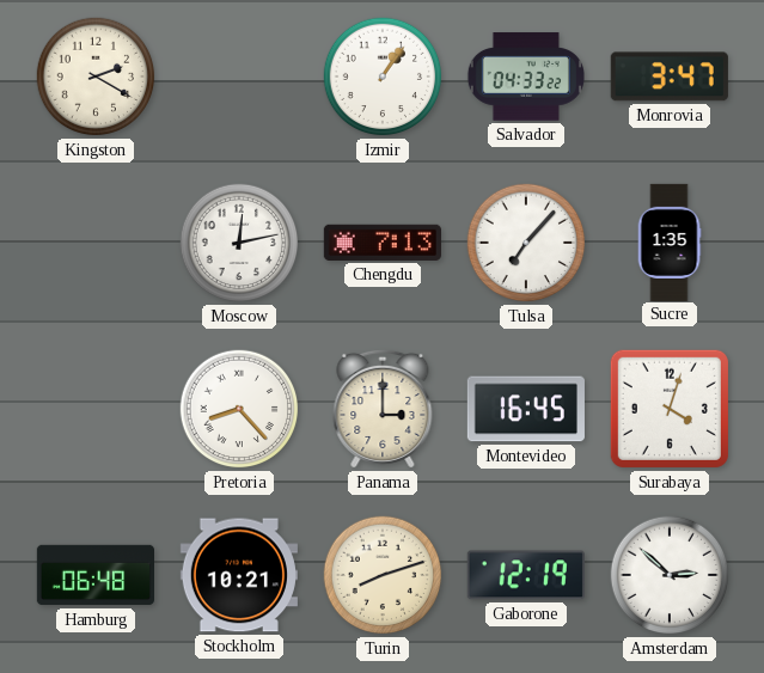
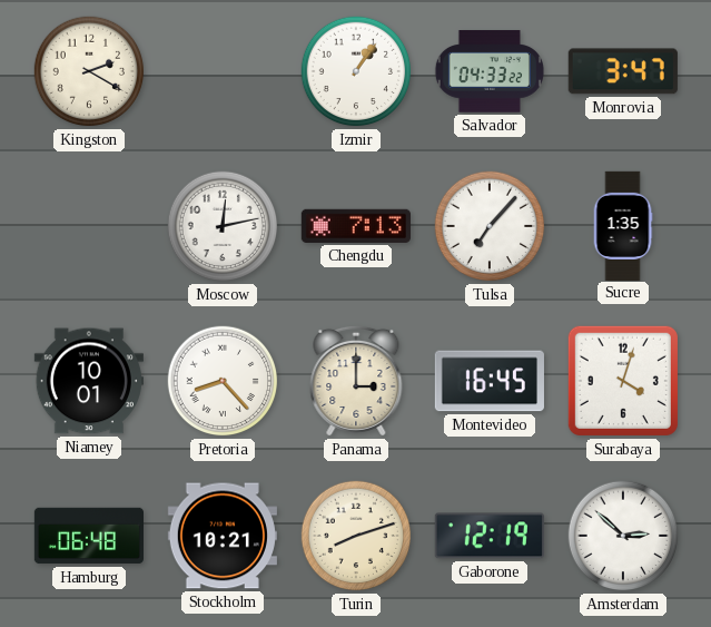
Niamey: none -> 10:01 (89, 381)
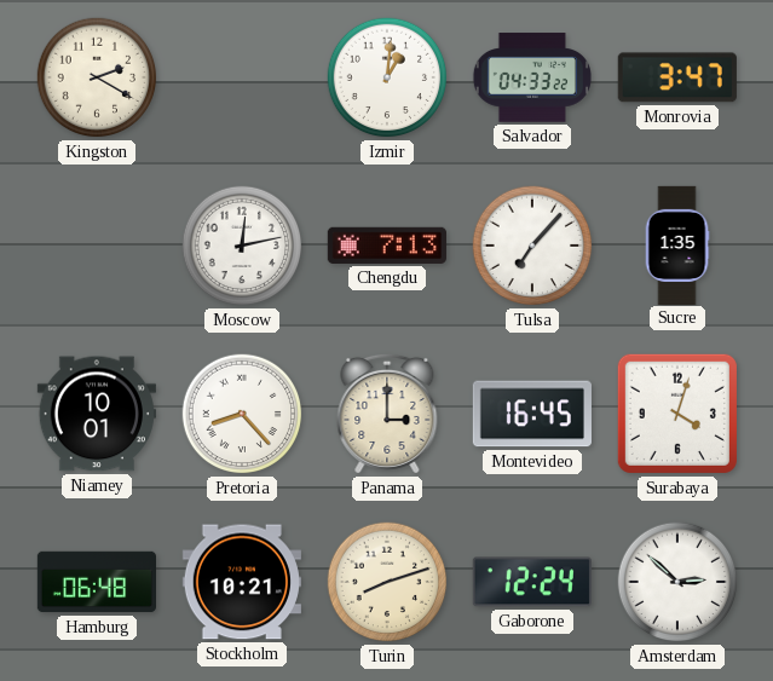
Izmir: 1:06 -> 1:01 (387, 77)
Gaborone: 12:19 -> 12:24 (532, 582)
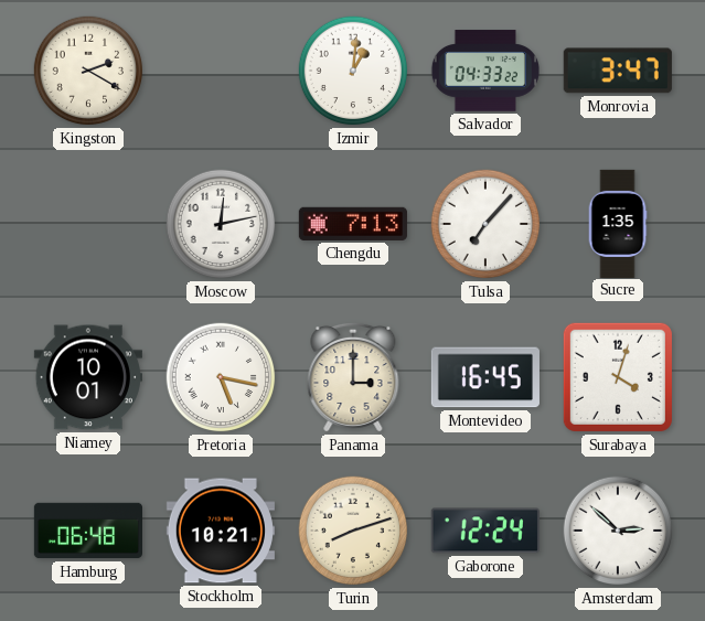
Pretoria: 8:23 -> 5:17 (221, 377)
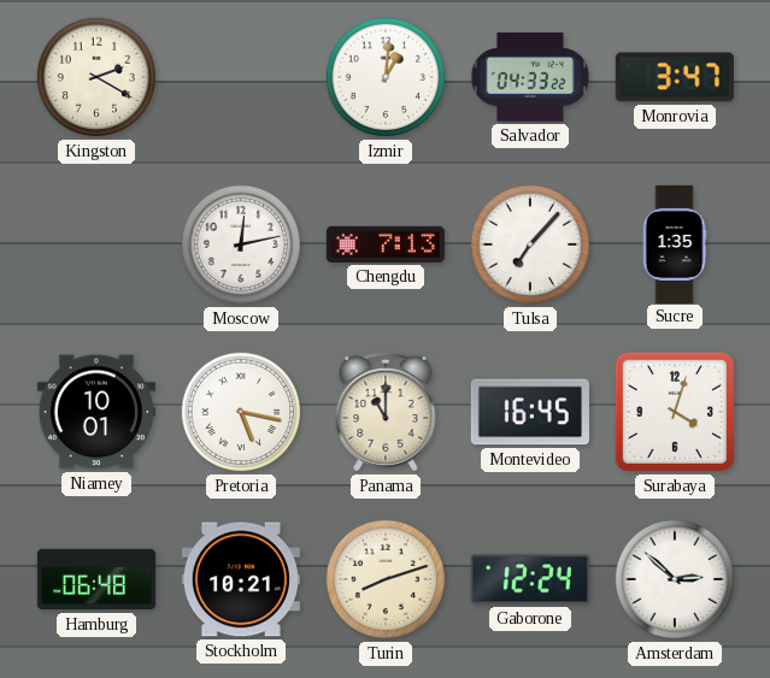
Panama: 3:00 -> 11:00 (386, 412)
